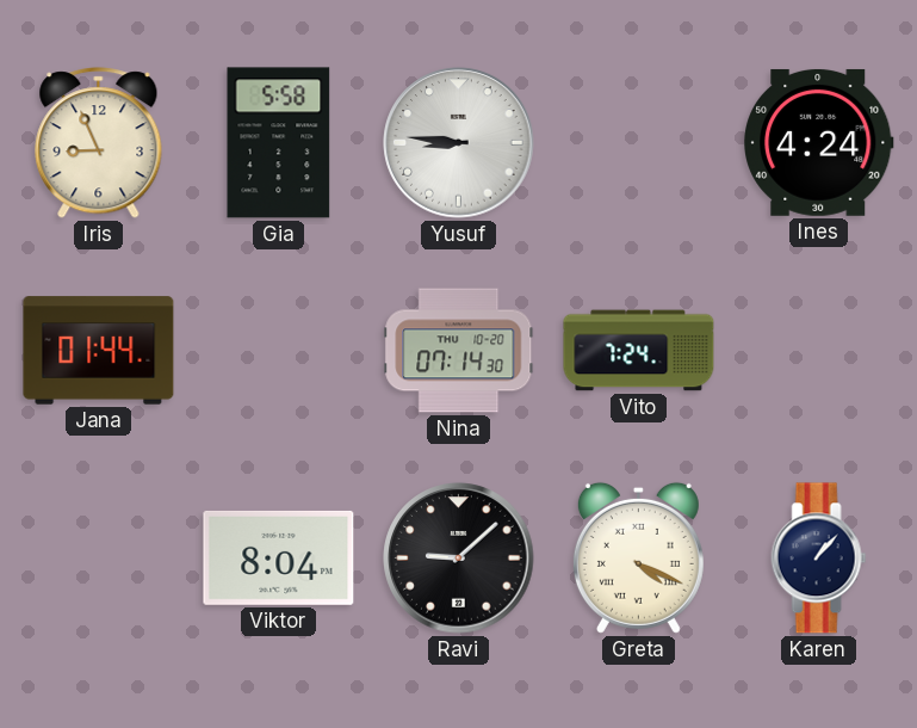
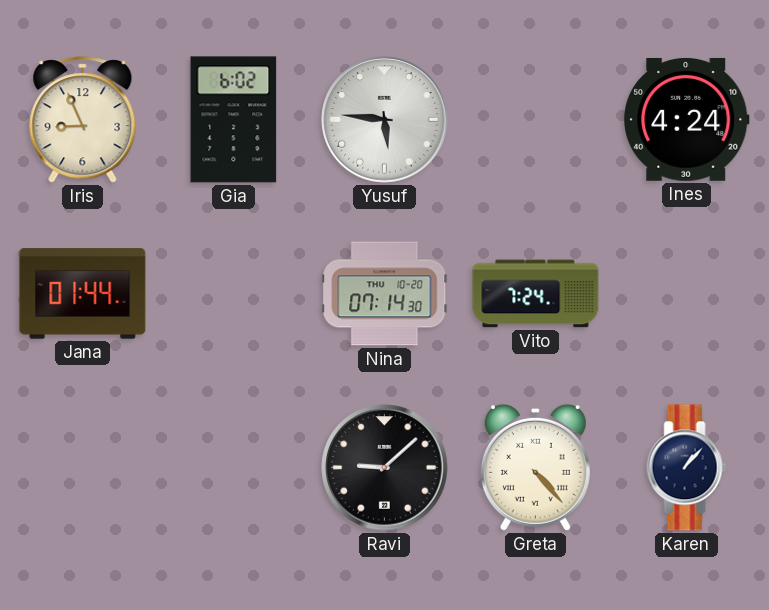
Gia: 5:58 -> 6:02 (234, 120)
Yusuf: 8:46 -> 5:46 (385, 120)
Viktor: 8:04 -> none (279, 557)
Greta: 4:19 -> 4:23 (535, 467)
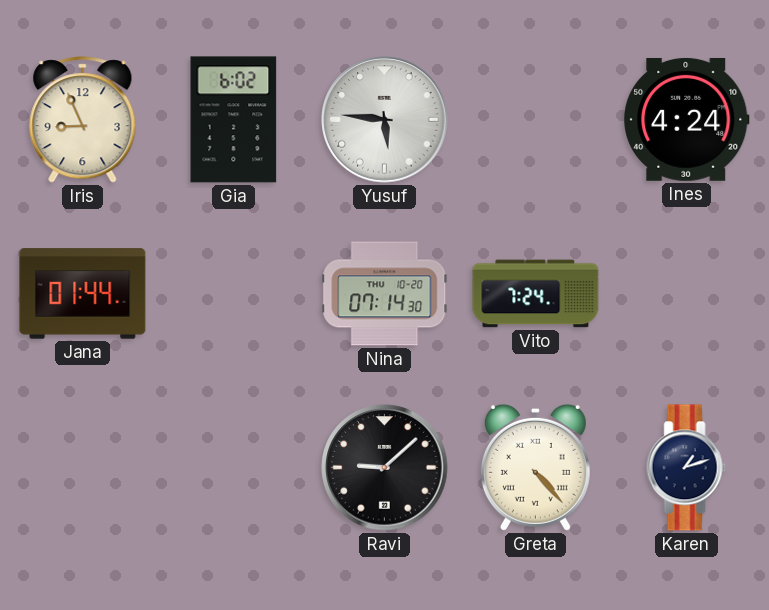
Karen: 1:07 -> 1:12 (687, 468)
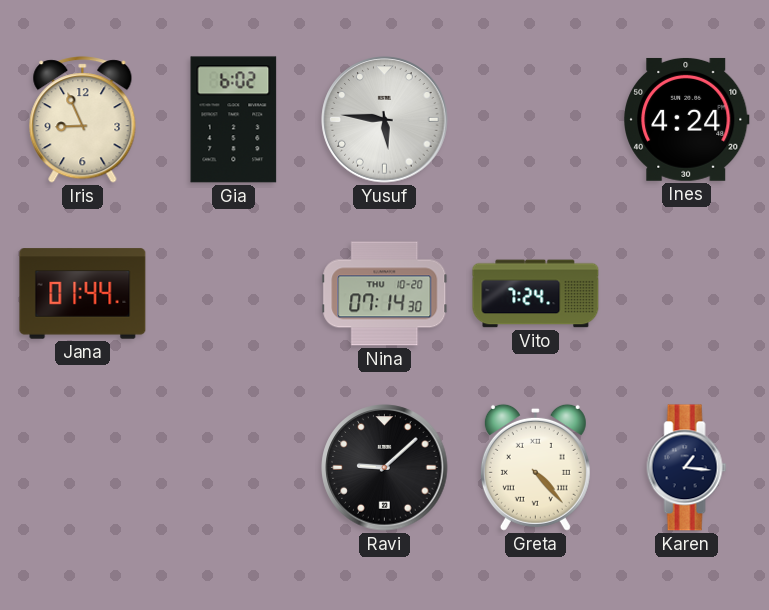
Karen: 1:12 -> 1:16 (687, 468)
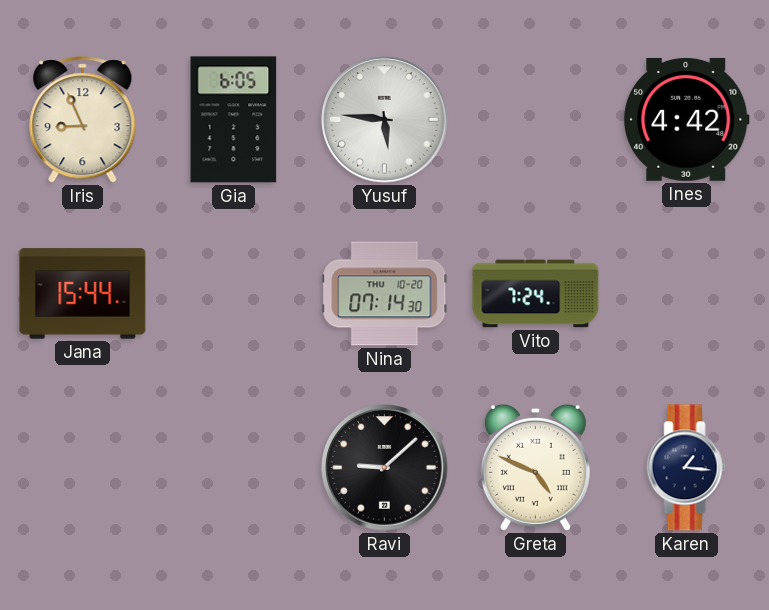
Gia: 6:02 -> 6:05 (234, 120)
Ines: 4:24 -> 4:42 (687, 119)
Jana: 01:44 -> 15:44 (83, 294)
Greta: 4:23 -> 4:49 (535, 467)
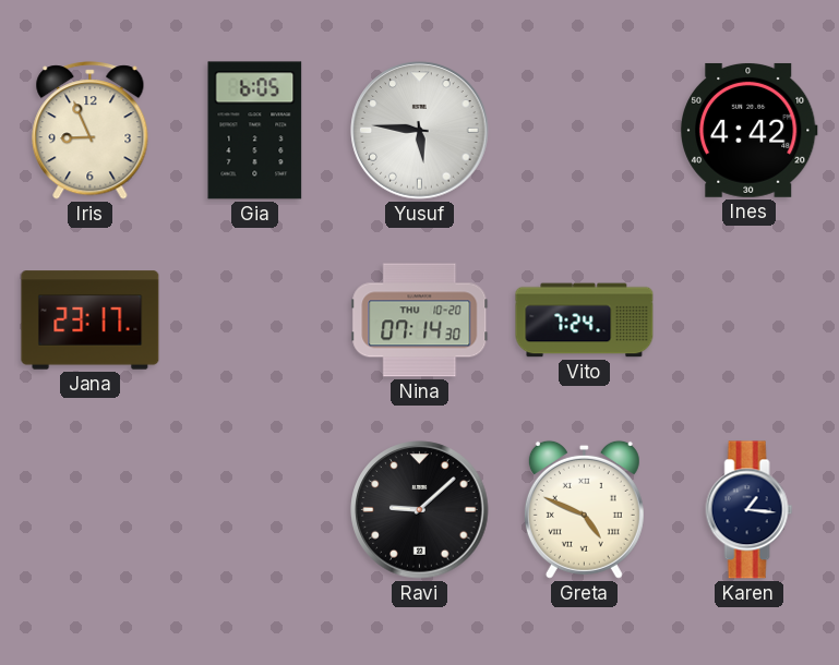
Jana: 15:44 -> 23:17 (91, 321)
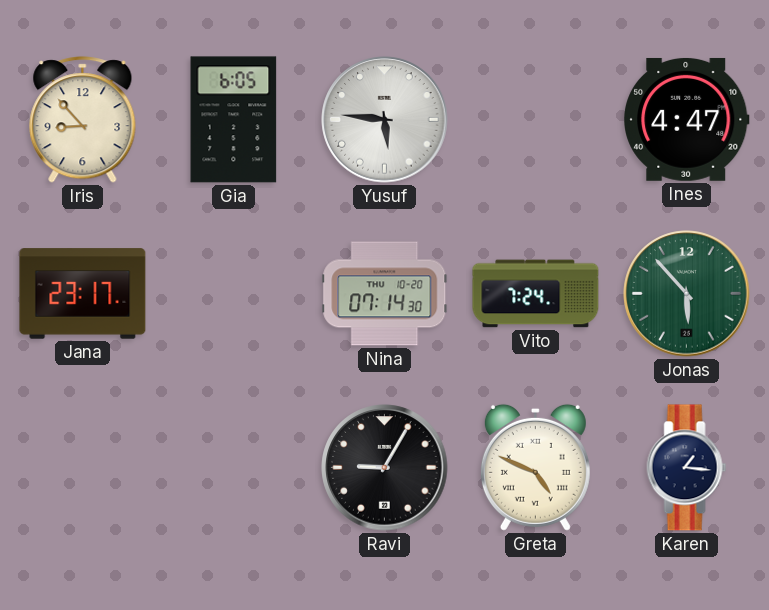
Iris: 8:56 -> 8:53 (83, 120)
Ines: 4:42 -> 4:47 (687, 119)
Jonas: none -> 5:53 (687, 294)
Ravi: 9:08 -> 9:05 (385, 468)
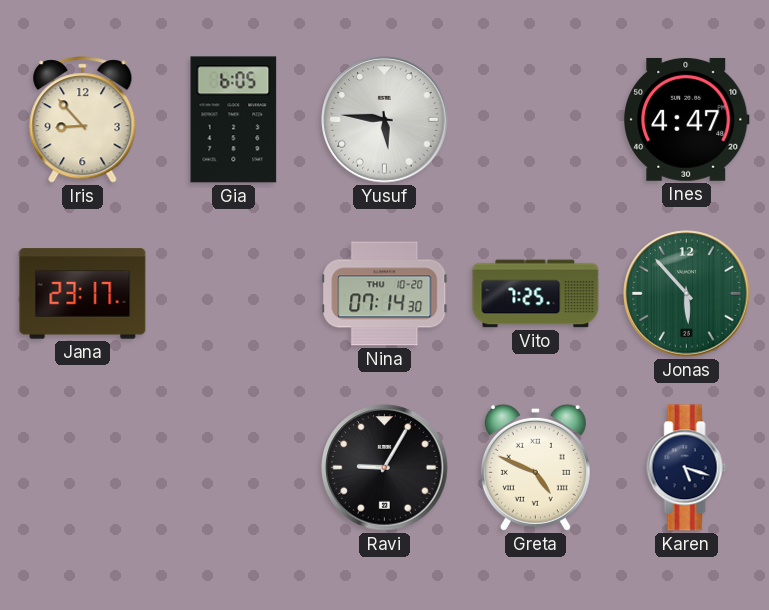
Vito: 7:24 -> 7:25 (536, 294)
Karen: 1:16 -> 5:18 (687, 468)
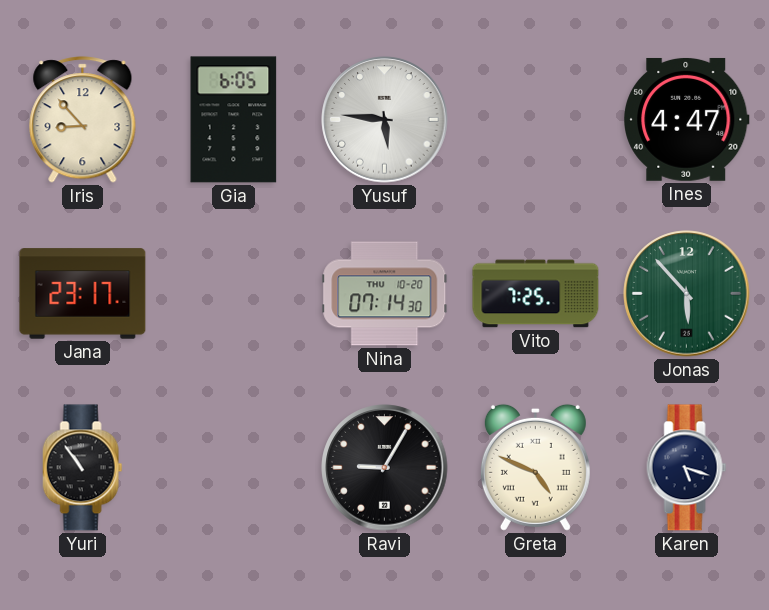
Yuri: none -> 10:54 (83, 468)
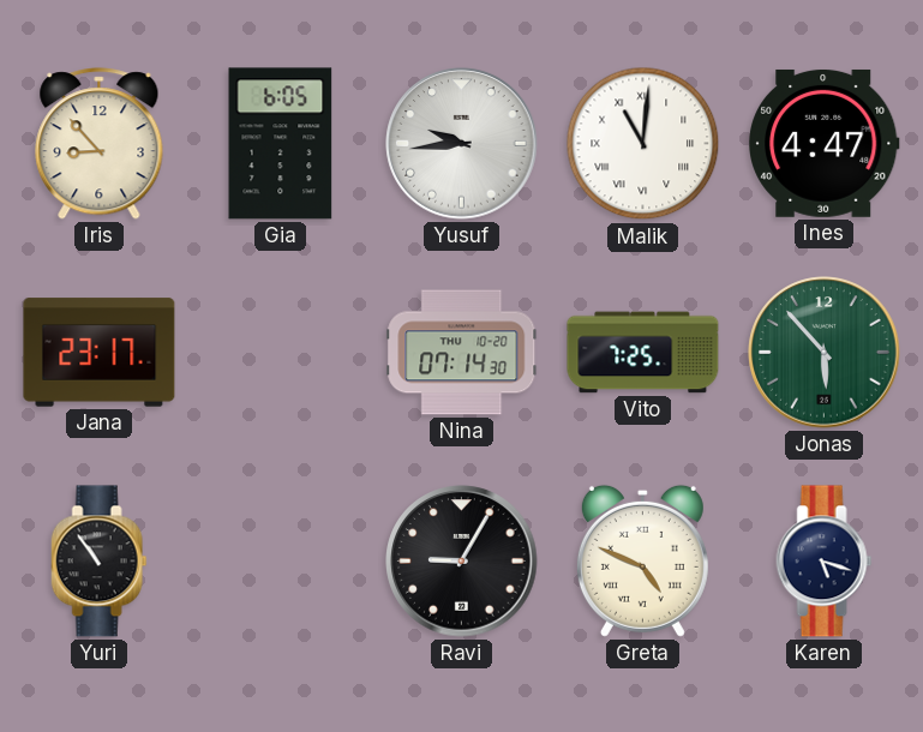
Yusuf: 5:46 -> 9:44 (462, 144)
Malik: none -> 11:01 (643, 144)
